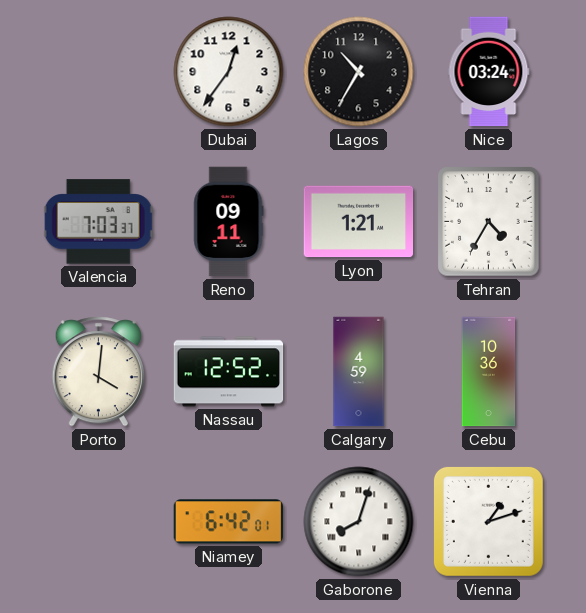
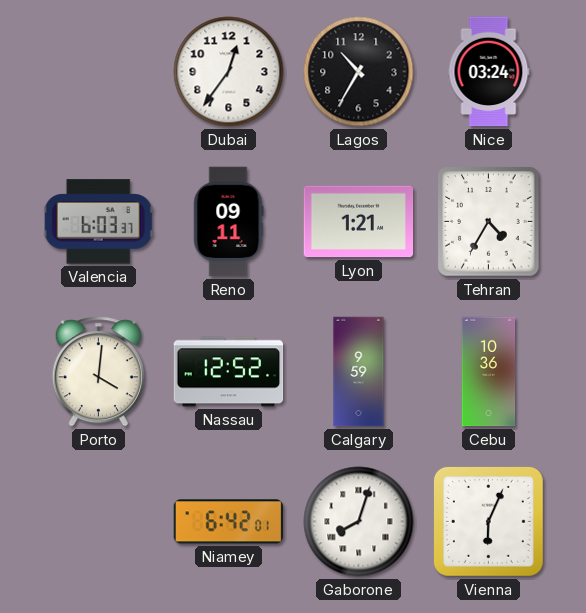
Valencia: 7:03 -> 6:03 (98, 222)
Calgary: 4:59 -> 9:59 (359, 372)
Vienna: 1:12 -> 6:04 (488, 521)
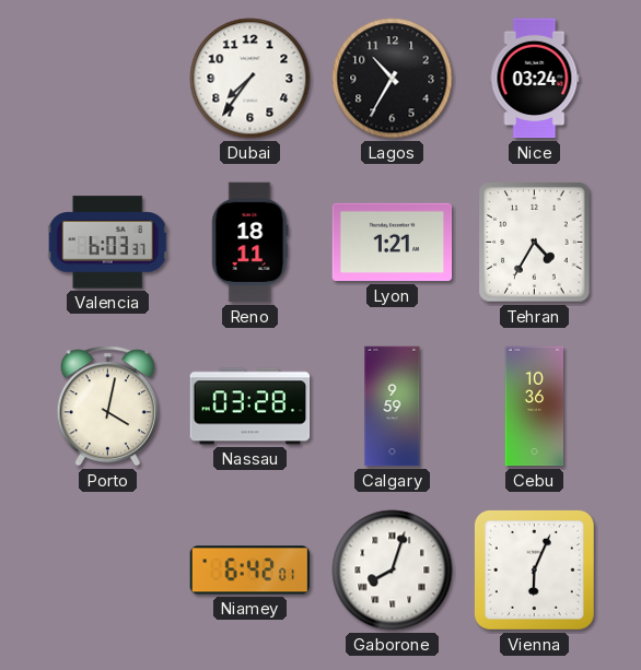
Dubai: 12:36 -> 7:36 (250, 79)
Reno: 09:11 -> 18:11 (249, 243)
Porto: 4:01 -> 4:02 (107, 407)
Nassau: 12:52 -> 03:28 (250, 407)
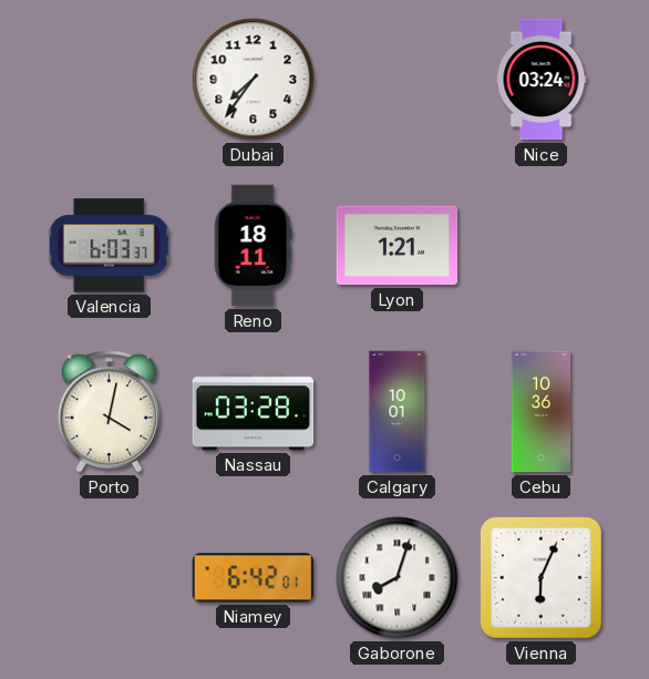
Lagos: 10:35 -> none (393, 79)
Tehran: 4:35 -> none (535, 243)
Calgary: 9:59 -> 10:01 (398, 412)
